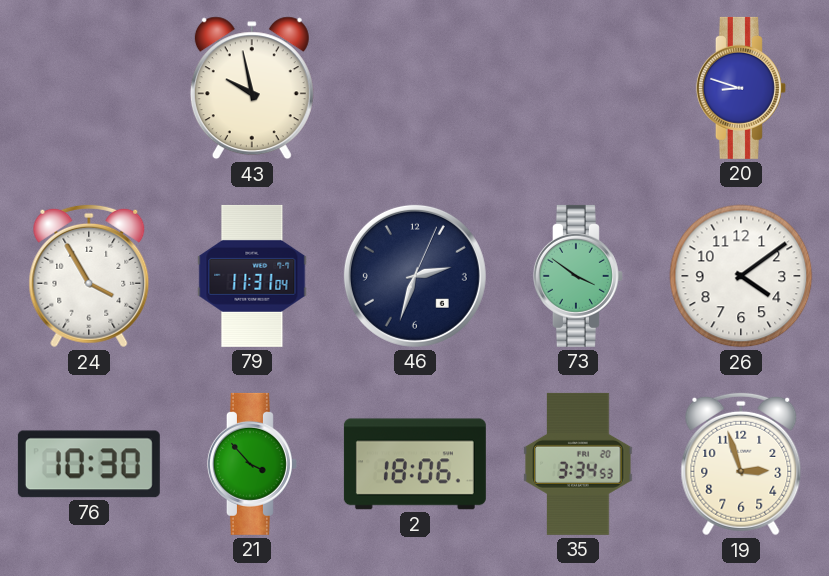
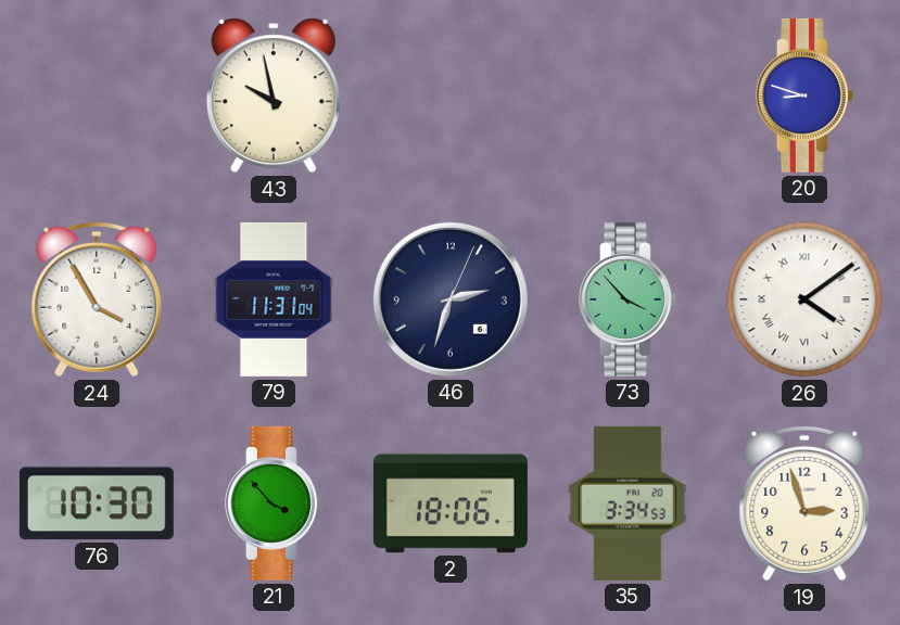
73: 3:51 -> 3:53 (628, 299)
26 numerals: Arabic -> Roman (804, 299)
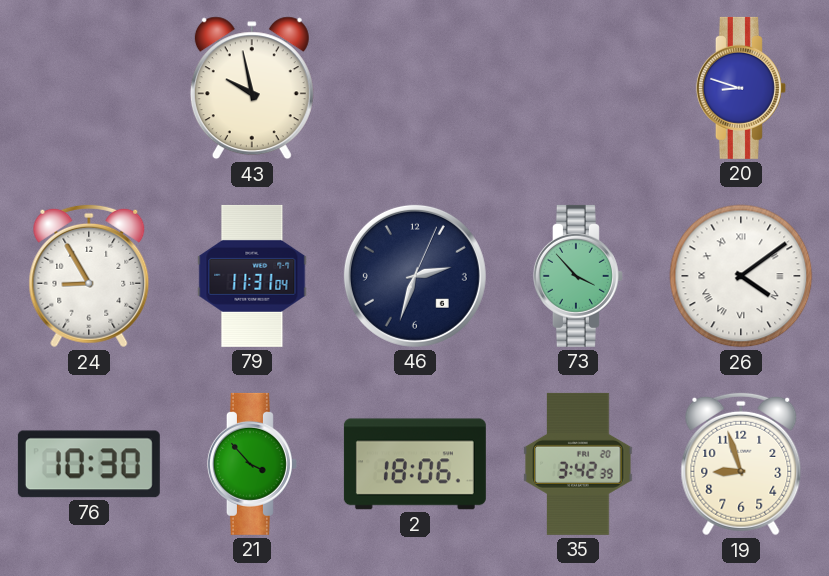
24: 3:55 -> 8:55 (89, 276)
35: 3:34 -> 3:42 (578, 464)
19: 2:57 -> 8:57 (741, 464)
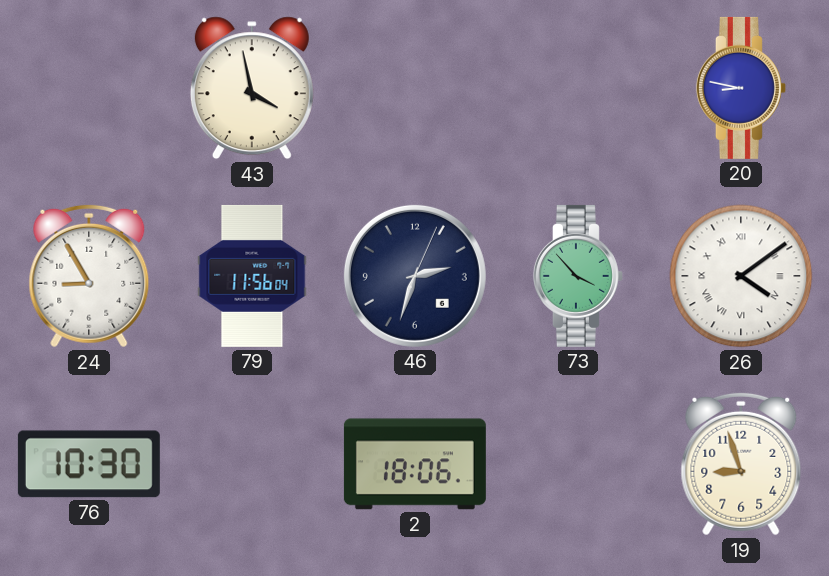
43: 9:58 -> 3:58 (252, 88)
20: 8:48 -> 8:47 (741, 88)
79: 11:31 -> 11:56 (252, 276)
21: 3:53 -> none (252, 464)
35: 3:42 -> none (578, 464)
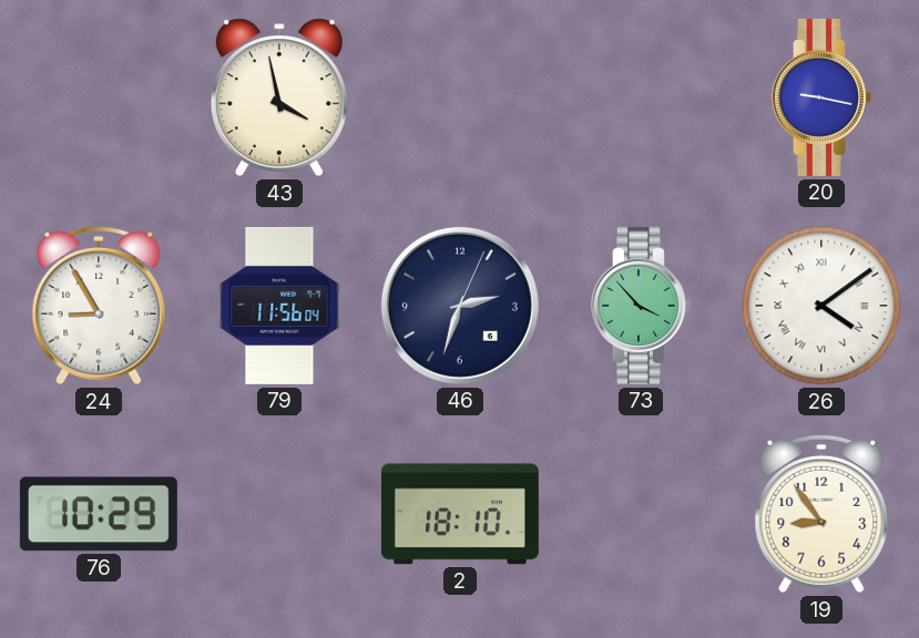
20: 8:47 -> 9:17 (821, 97)
76: 10:30 -> 10:29 (99, 514)
2: 18:06 -> 18:10 (460, 514)
19: 8:57 -> 8:54 (821, 514)
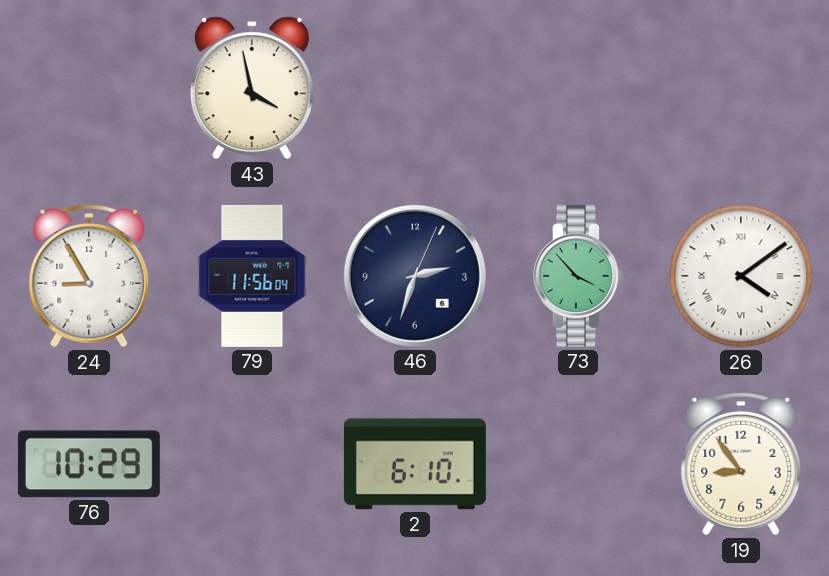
20: 9:17 -> none (821, 97)
2: 18:10 -> 6:10 (415, 464)
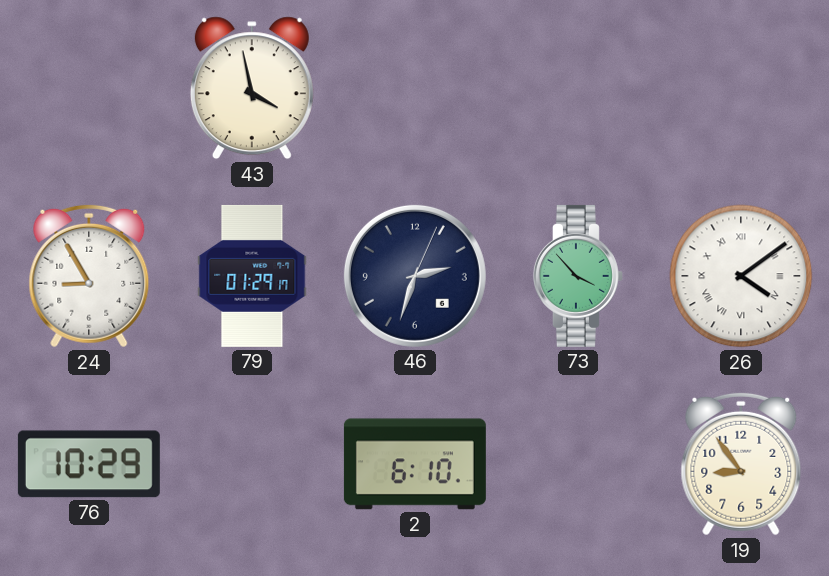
79: 11:56 -> 01:29 (252, 276)
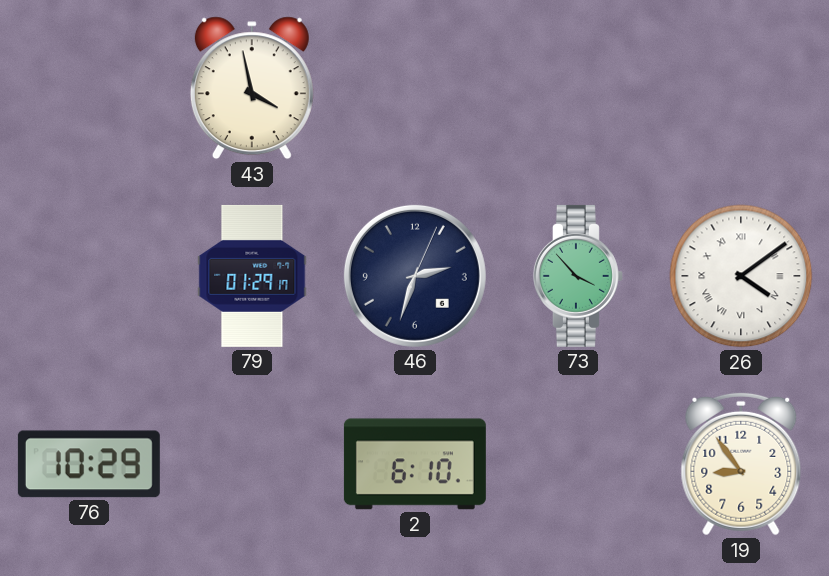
24: 8:55 -> none (89, 276)
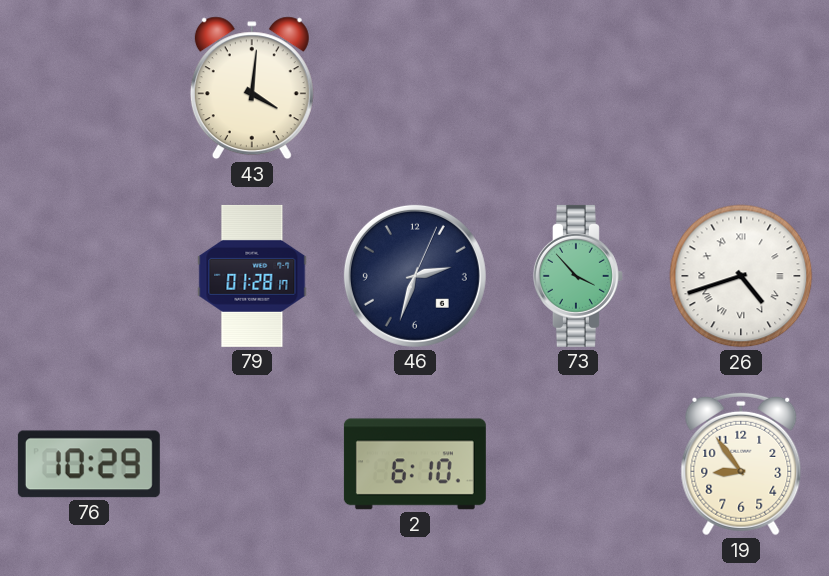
43: 3:58 -> 4:01 (252, 88)
79: 01:29 -> 01:28 (252, 276)
26: 4:09 -> 4:42 (741, 276)
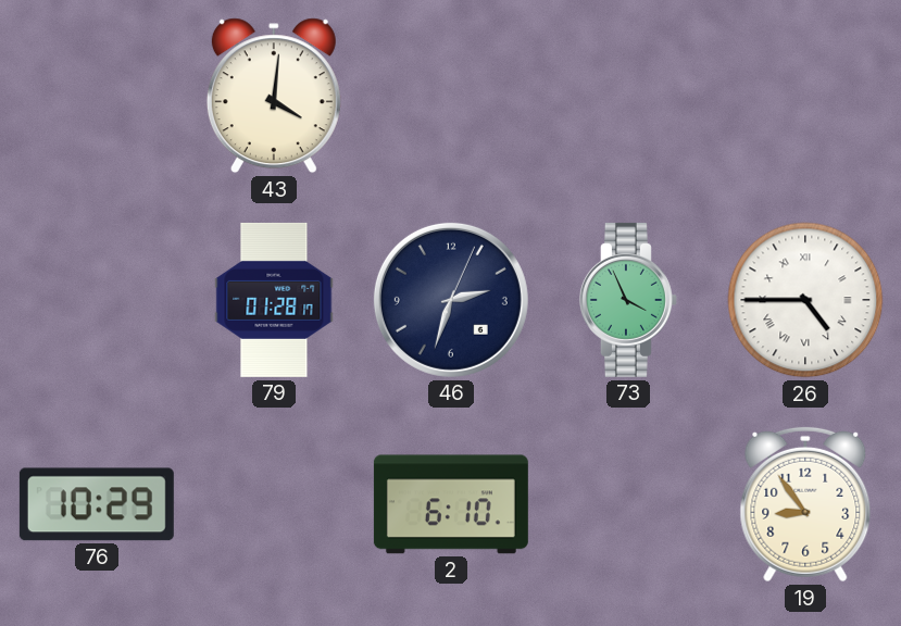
73: 3:53 -> 3:56 (628, 300)
26: 4:42 -> 4:45 (805, 300)
